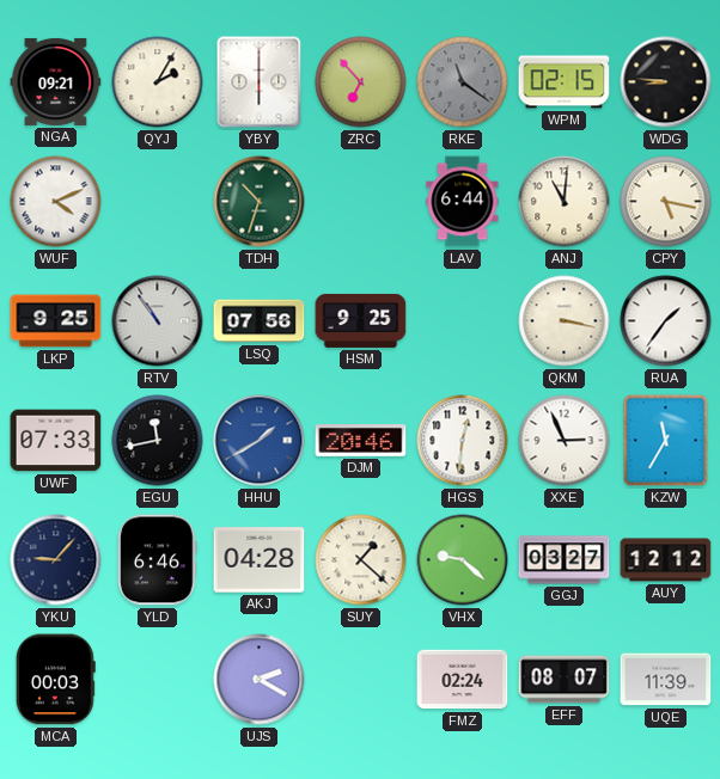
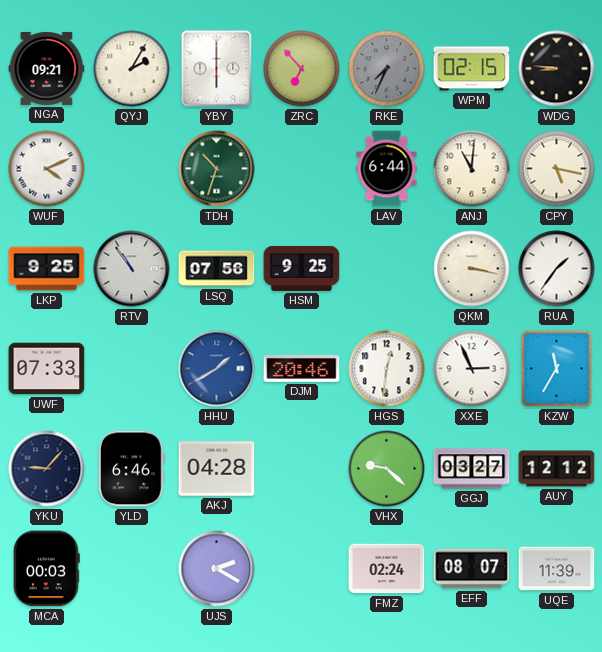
RKE: 11:21 -> 7:34 (387, 69)
EGU: 11:43 -> none (158, 441)
SUY: 1:22 -> none (361, 560)
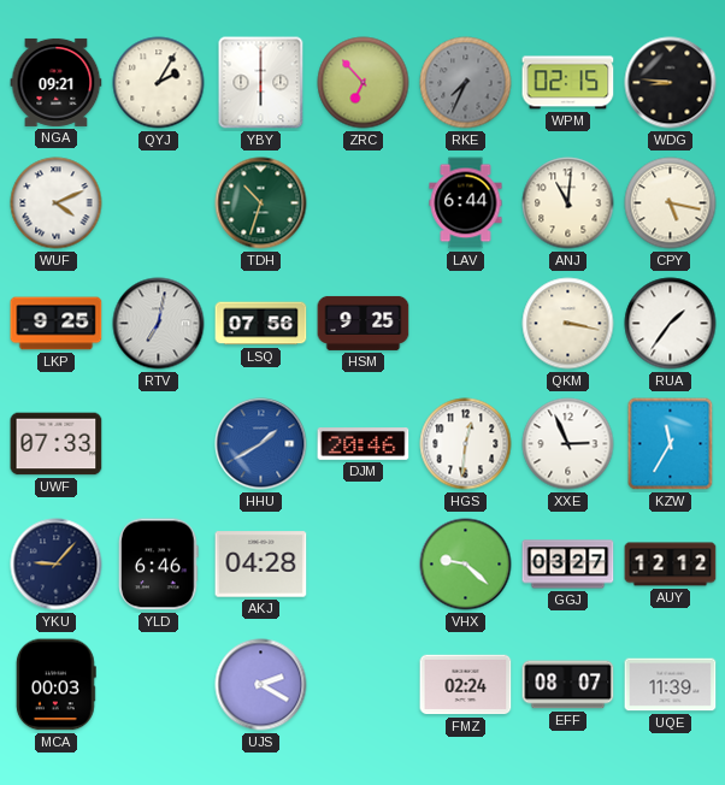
RTV: 10:54 -> 7:02 (159, 324)
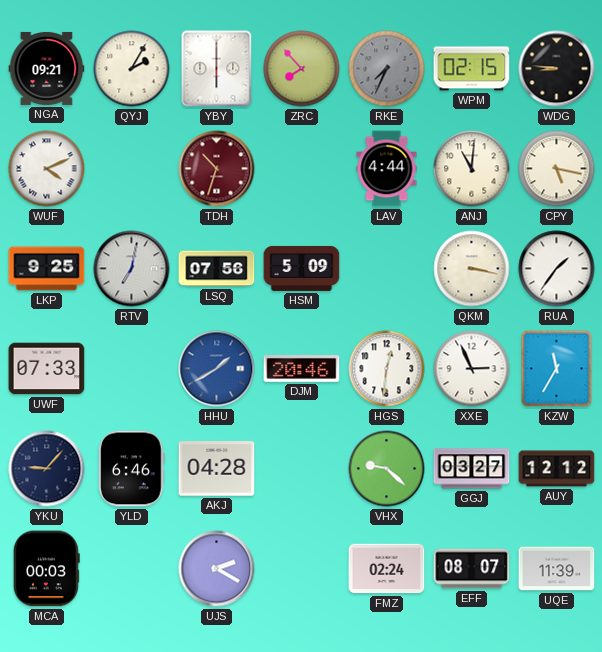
ZRC: 6:53 -> 7:53 (302, 69)
TDH dial: green -> burgundy (217, 169)
LAV: 6:44 -> 4:44 (387, 169)
HSM: 9:25 -> 5:09 (302, 268)
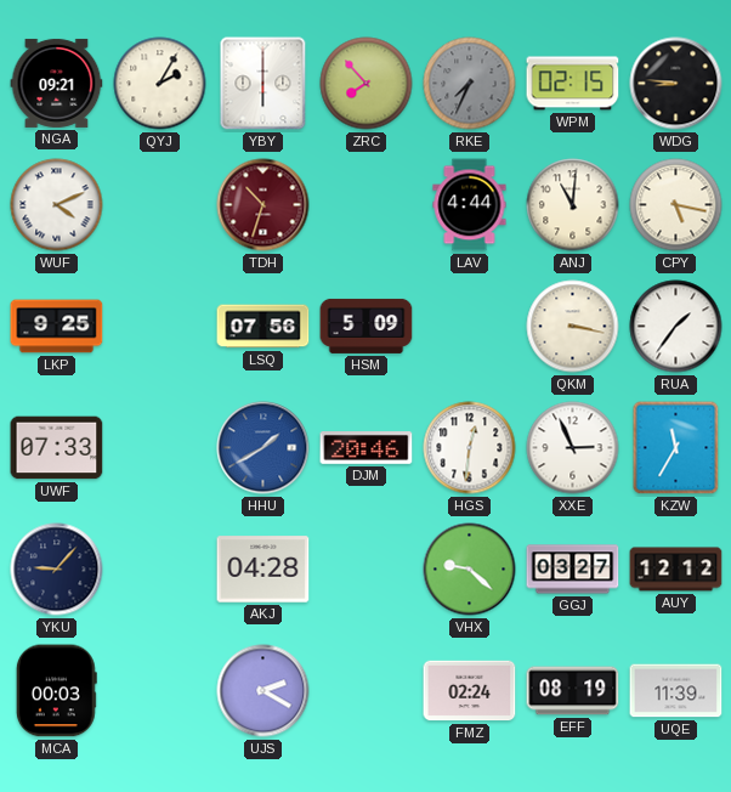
RTV: 7:02 -> none (132, 269)
YLD: 6:46 -> none (132, 469)
EFF: 08:07 -> 08:19 (573, 691)
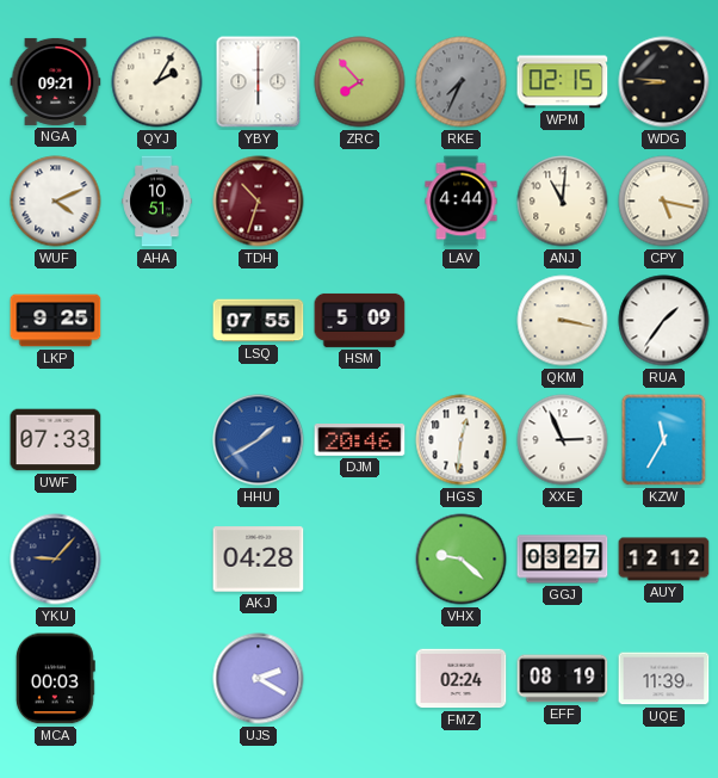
AHA: none -> 10:51 (157, 202)
LSQ: 07:56 -> 07:55 (259, 321)
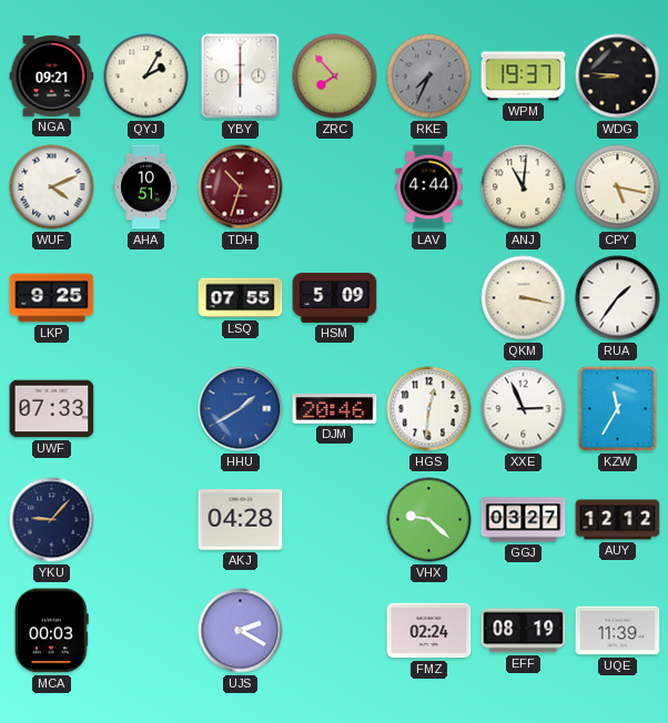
WPM: 02:15 -> 19:37 (524, 77)
